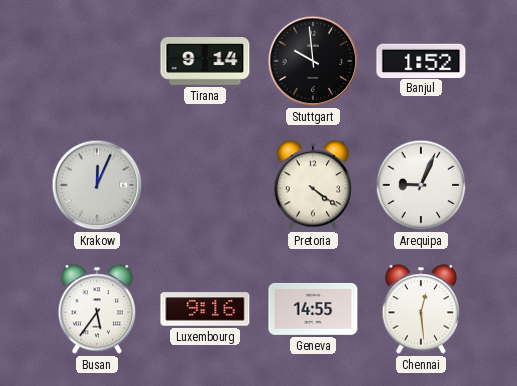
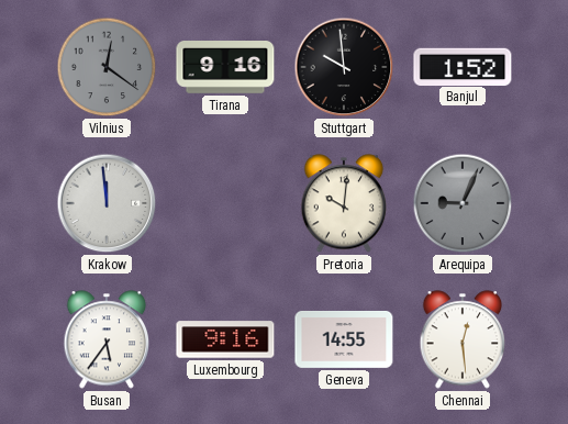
Vilnius: none -> 12:21 (107, 67)
Tirana: 9:14 -> 9:16 (225, 68)
Krakow: 12:04 -> 11:59 (107, 203)
Pretoria: 4:21 -> 10:01 (344, 203)
Arequipa dial: white -> grey (463, 203)
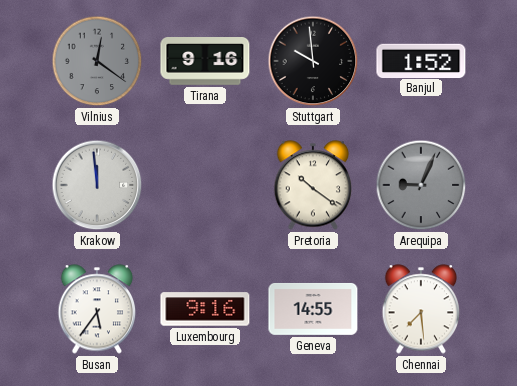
Pretoria: 10:01 -> 10:21 (313, 185)
Chennai: 12:29 -> 7:29 (421, 309)
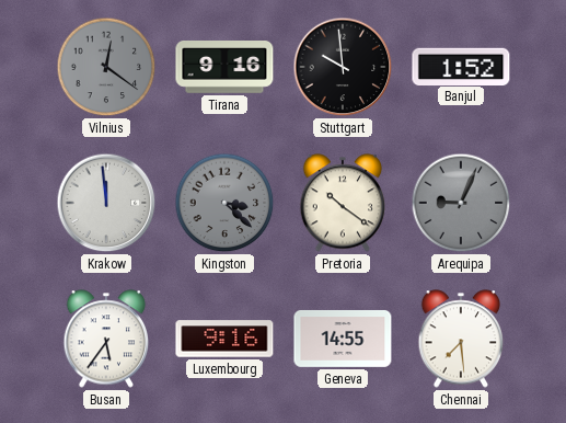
Kingston: none -> 3:22 (224, 203)
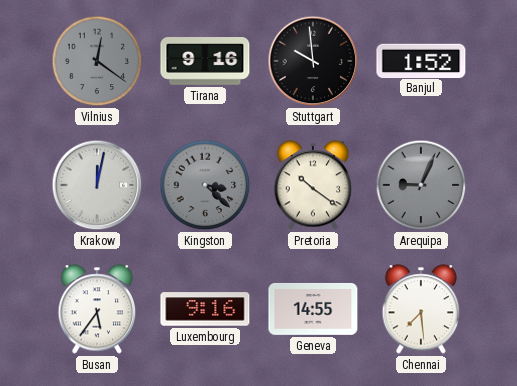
Krakow: 11:59 -> 12:02 (97, 185)
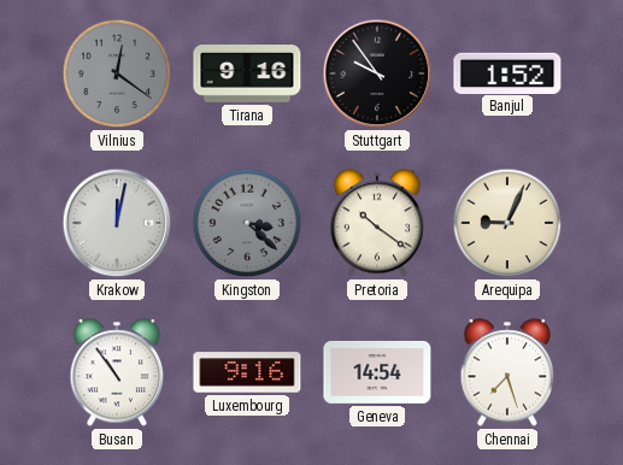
Stuttgart: 9:59 -> 9:54 (377, 73)
Arequipa dial: grey -> cream (507, 223)
Busan: 5:36 -> 10:54 (117, 372)
Geneva: 14:55 -> 14:54 (377, 372)
Chennai: 7:29 -> 7:27 (507, 372)
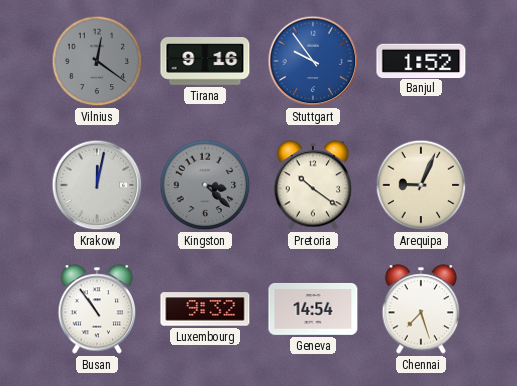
Stuttgart dial: black -> blue (313, 61)
Luxembourg: 9:16 -> 9:32 (205, 309)
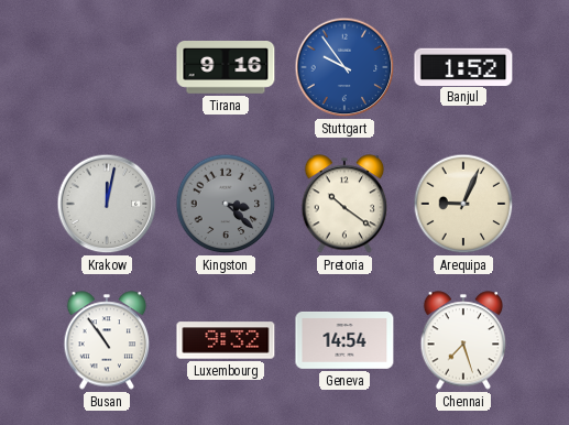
Vilnius: 12:21 -> none (97, 61)
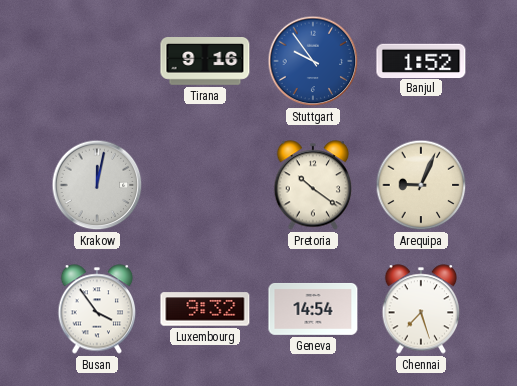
Kingston: 3:22 -> none (226, 204)
Busan: 10:54 -> 3:54 (97, 309)
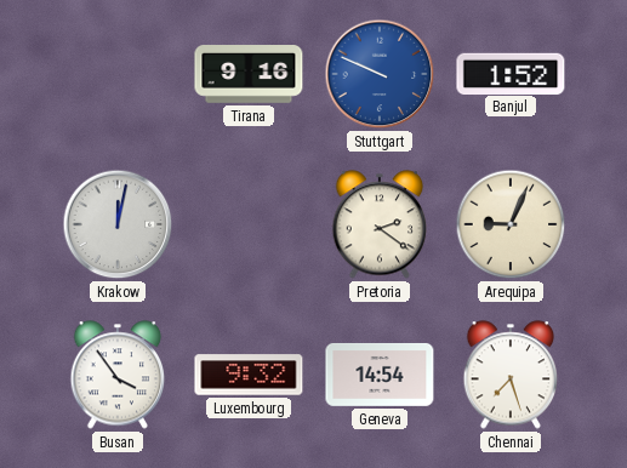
Stuttgart: 9:54 -> 9:49 (380, 74)
Pretoria: 10:21 -> 2:21 (380, 224)
